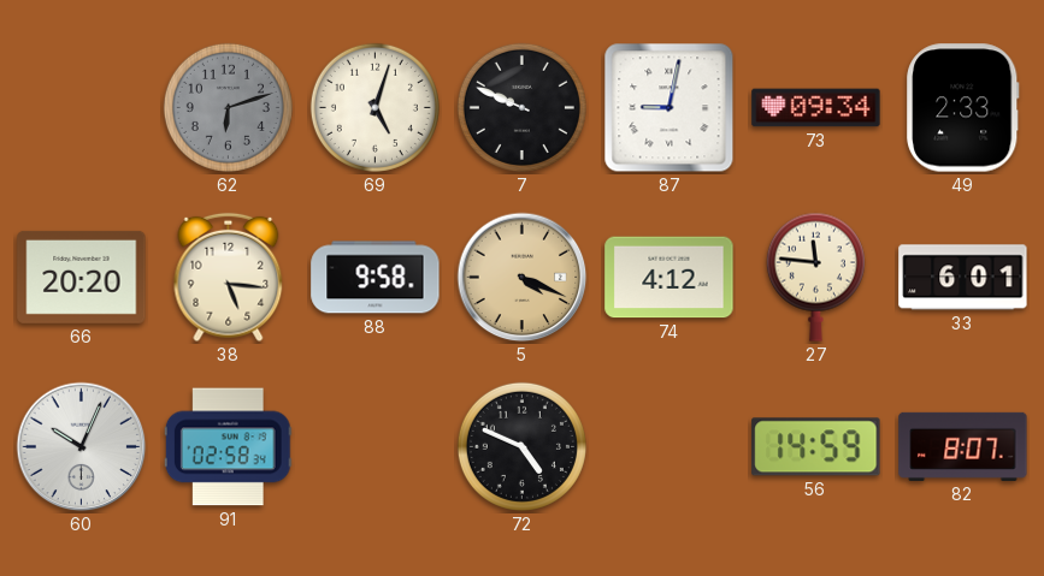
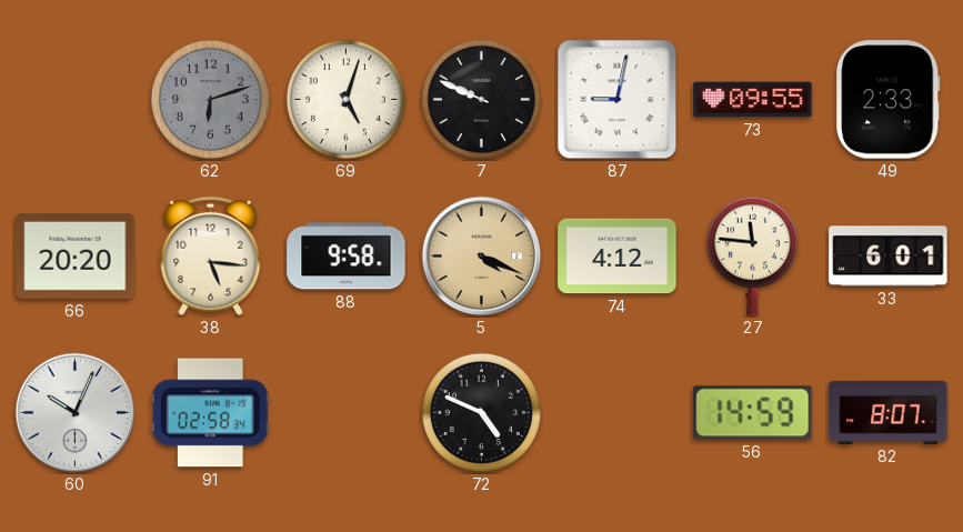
73: 09:34 -> 09:55 (753, 100)
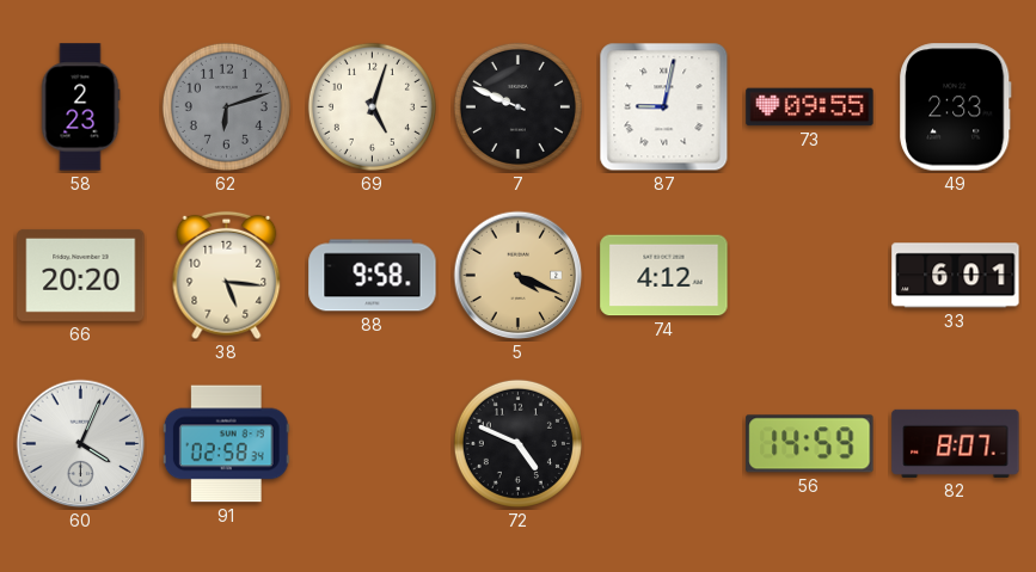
58: none -> 2:23 (80, 107)
27: 11:46 -> none (752, 255)
60: 10:04 -> 4:04 (81, 444)
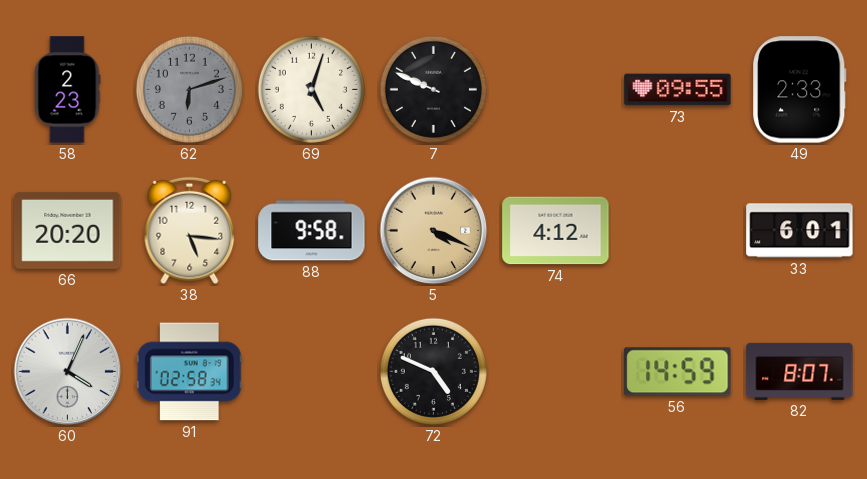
87: 9:02 -> none (664, 107)
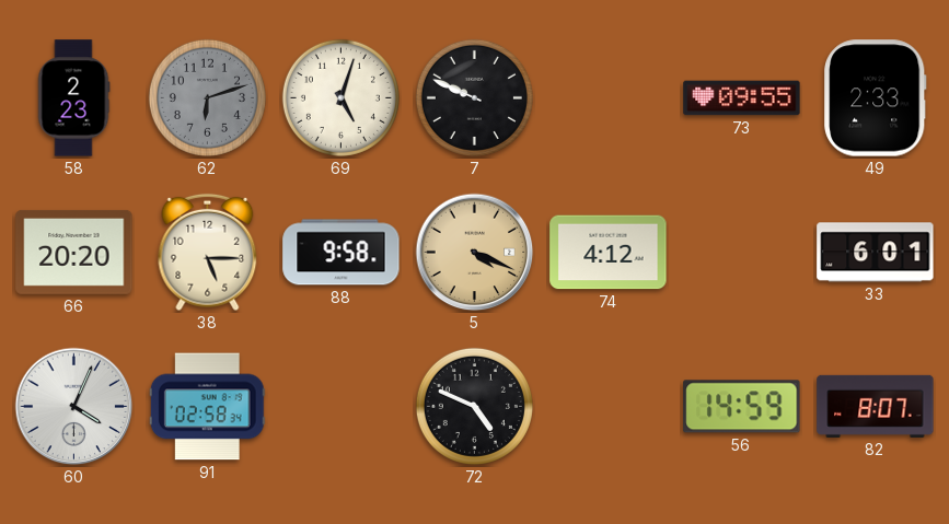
38: 5:16 -> 5:15 (208, 253)
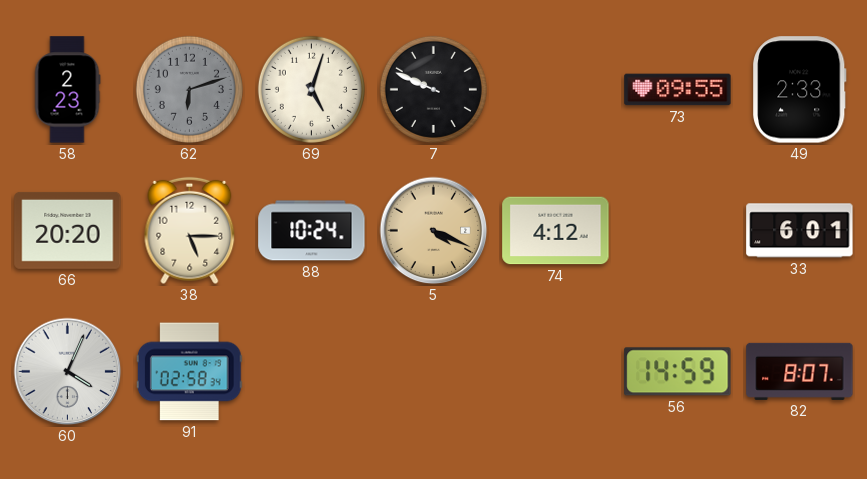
88: 9:58 -> 10:24 (312, 231)
72: 4:49 -> none (474, 406)
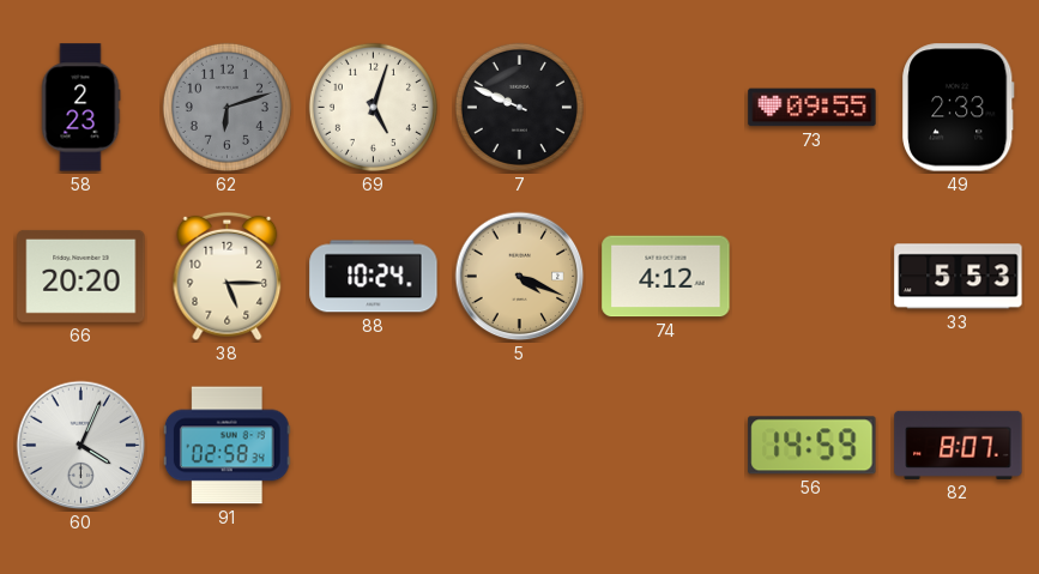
33: 6:01 -> 5:53 (959, 277)
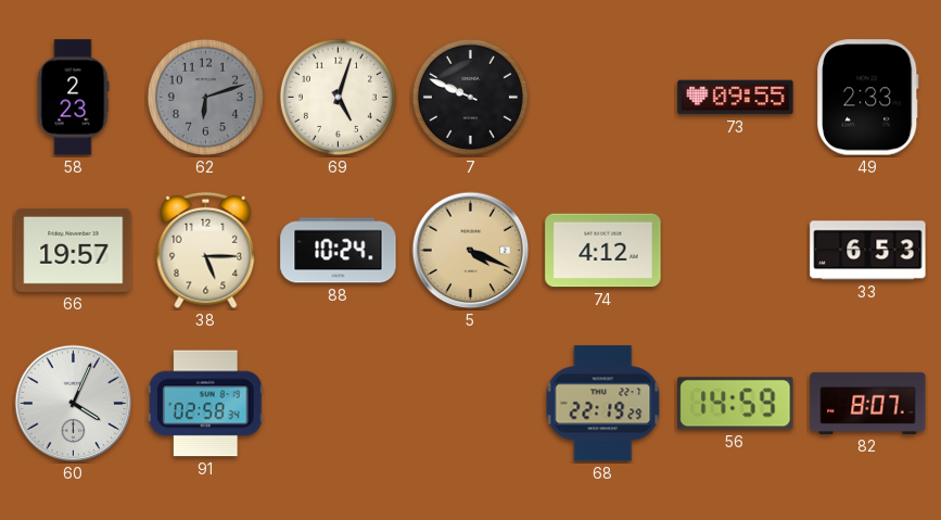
66: 20:20 -> 19:57 (74, 250)
33: 5:53 -> 6:53 (868, 251)
68: none -> 22:19 (603, 404)
